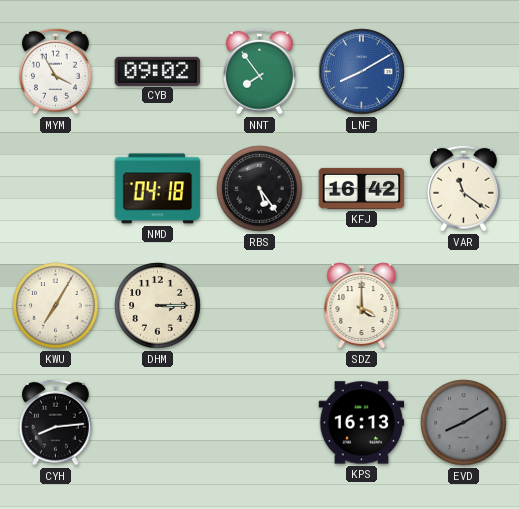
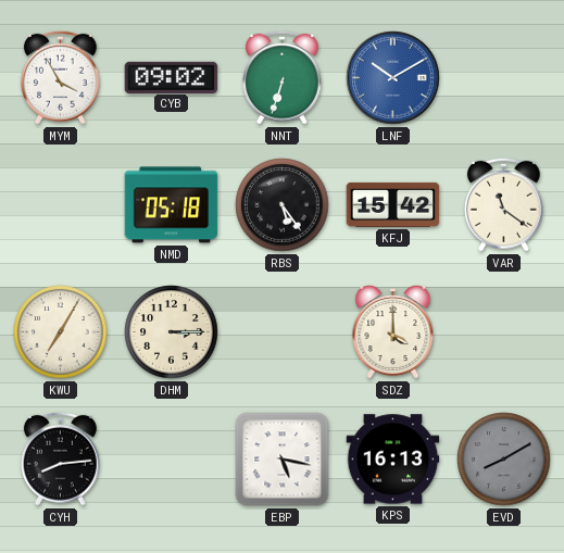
NNT: 7:54 -> 6:33 (283, 77)
LNF: 8:10 -> 10:10 (393, 78)
NMD: 04:18 -> 05:18 (172, 205)
KFJ: 16:42 -> 15:42 (393, 204)
EBP: none -> 5:17 (283, 460)
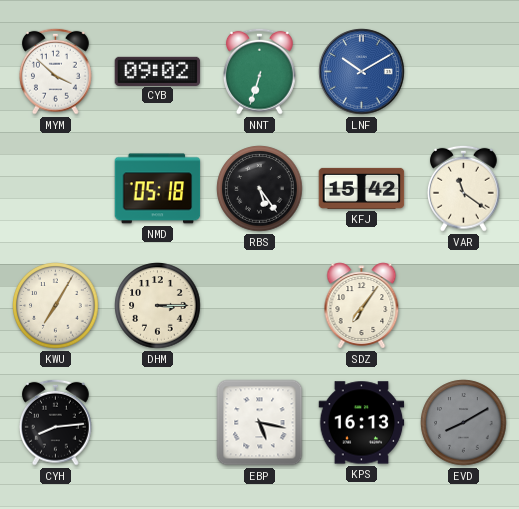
MYM: 3:55 -> 3:52 (56, 71)
SDZ: 4:00 -> 7:06 (362, 306)
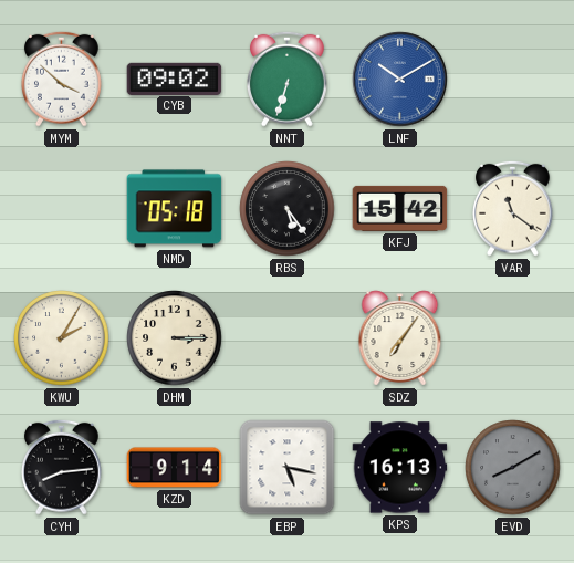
KWU: 7:05 -> 2:05 (62, 338)
KZD: none -> 9:14 (175, 468)
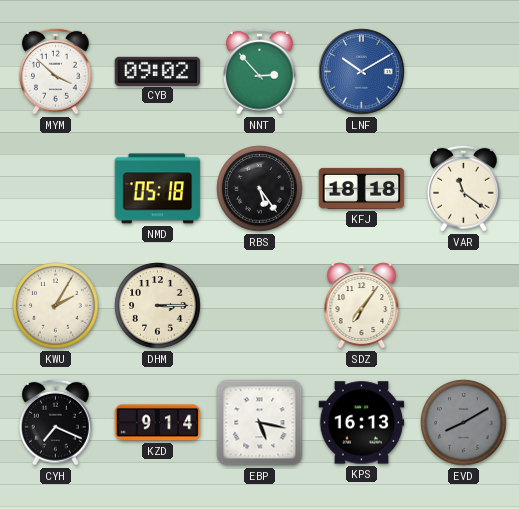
NNT: 6:33 -> 2:53 (260, 71)
KFJ: 15:42 -> 18:18 (362, 188)
CYH: 8:14 -> 7:19 (56, 422)
